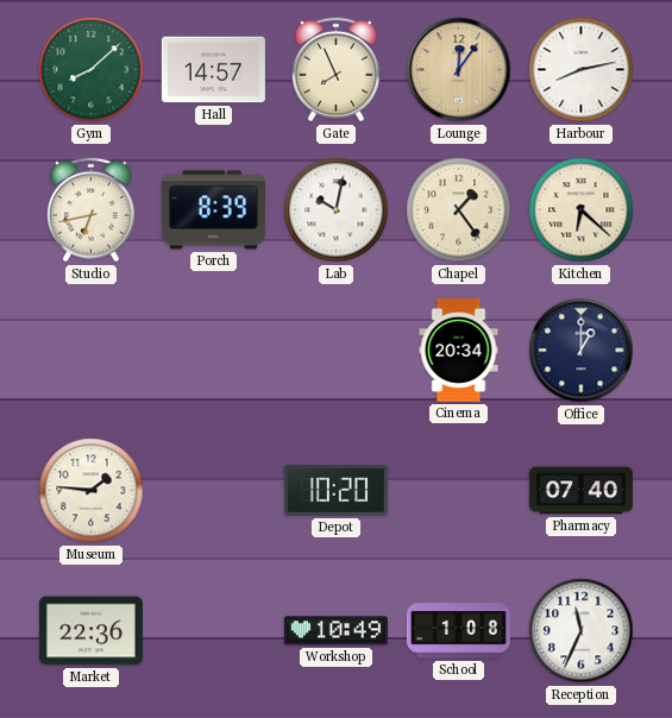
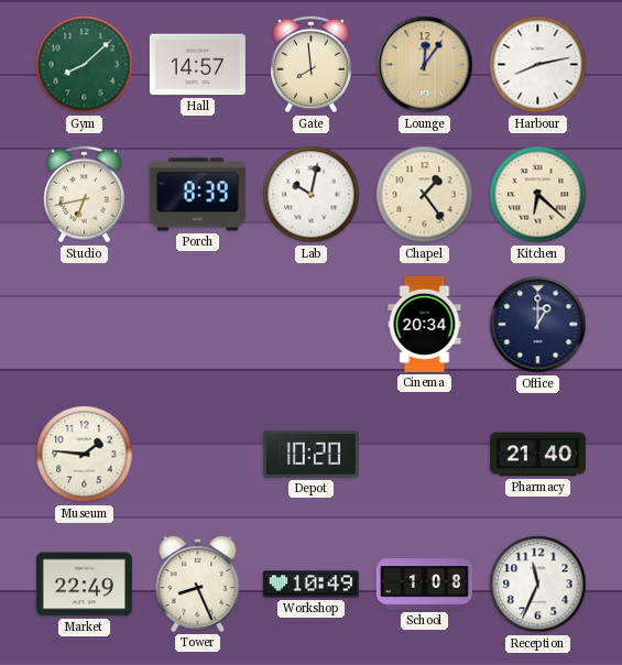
Gate: 7:56 -> 7:59 (310, 65)
Pharmacy: 07:40 -> 21:40 (537, 455)
Market: 22:36 -> 22:49 (84, 585)
Tower: none -> 8:26 (198, 584)
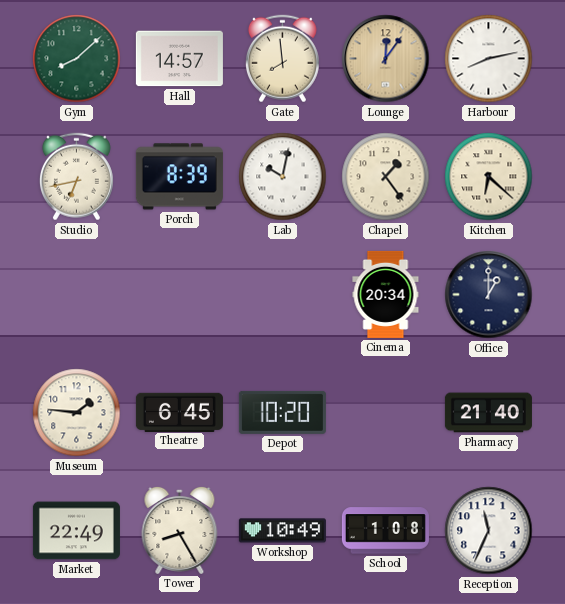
Theatre: none -> 6:45 (179, 412)
Tower: 8:26 -> 8:25 (180, 530)
